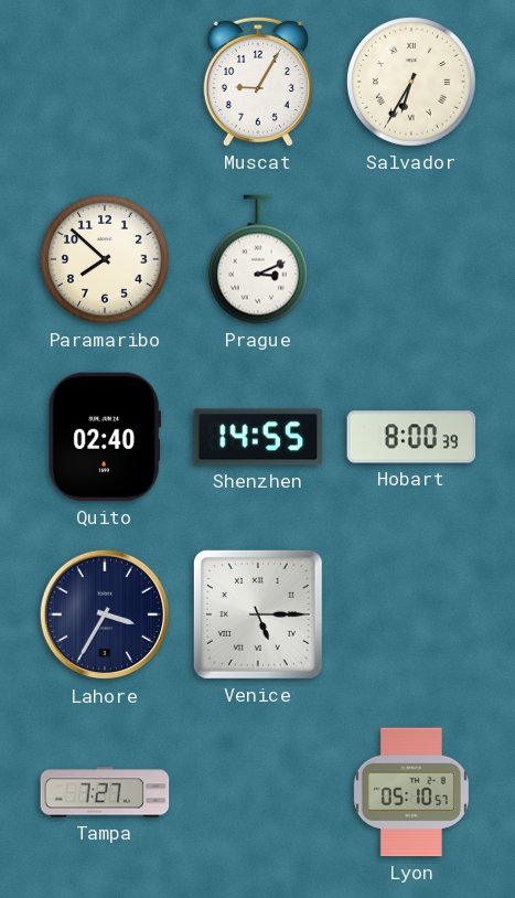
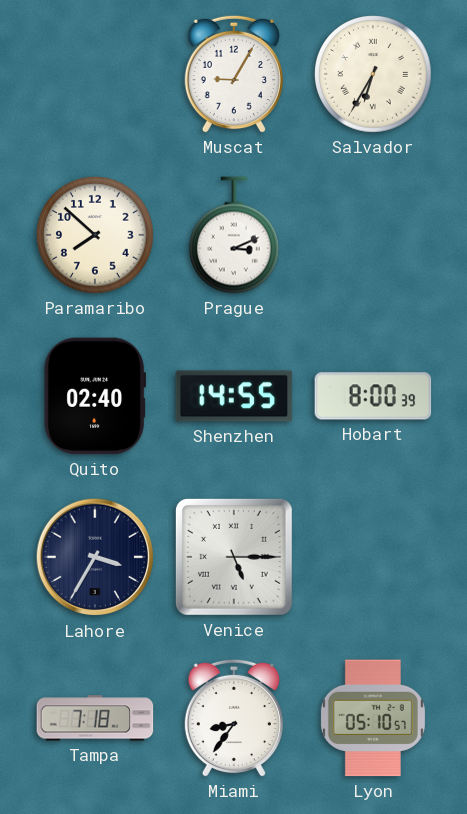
Tampa: 7:27 -> 7:18 (95, 718)
Miami: none -> 8:36 (234, 718)
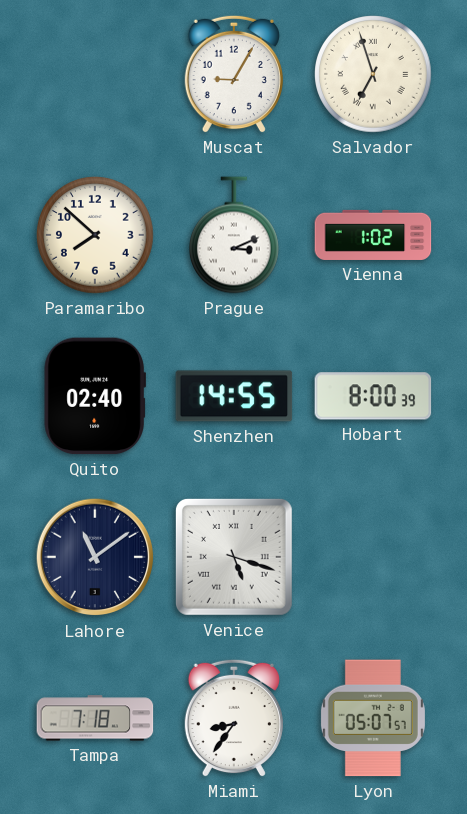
Salvador: 6:35 -> 6:57 (373, 74)
Vienna: none -> 1:02 (373, 235)
Lahore: 3:35 -> 11:09 (95, 557)
Venice: 5:15 -> 5:18 (234, 557)
Lyon: 05:10 -> 05:07 (373, 718)
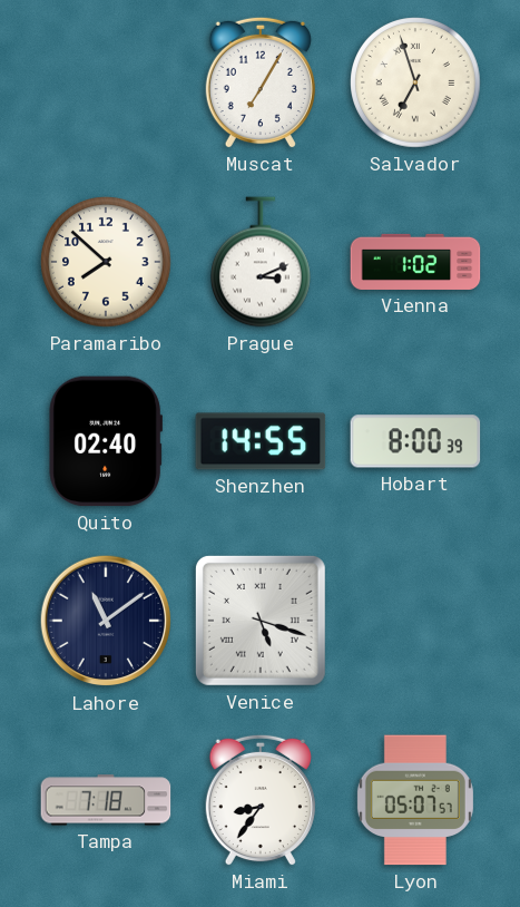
Muscat: 9:05 -> 7:05 (261, 82)
